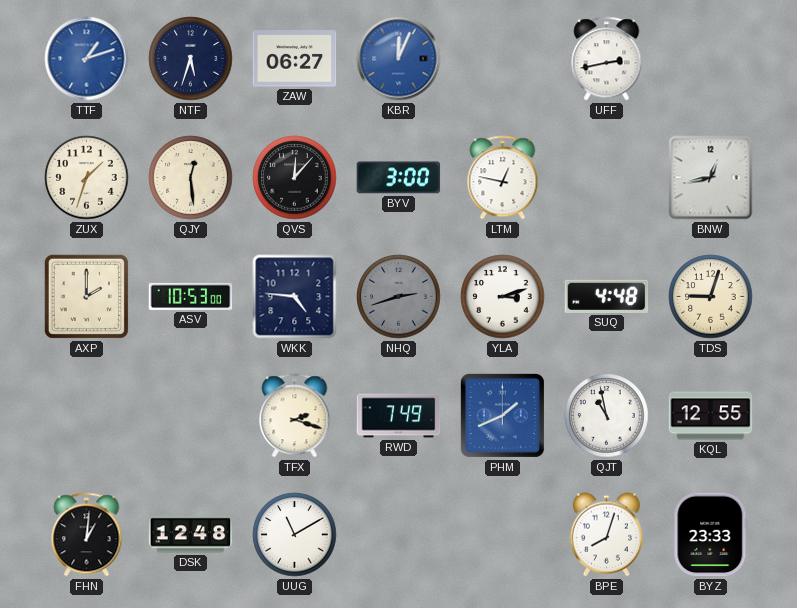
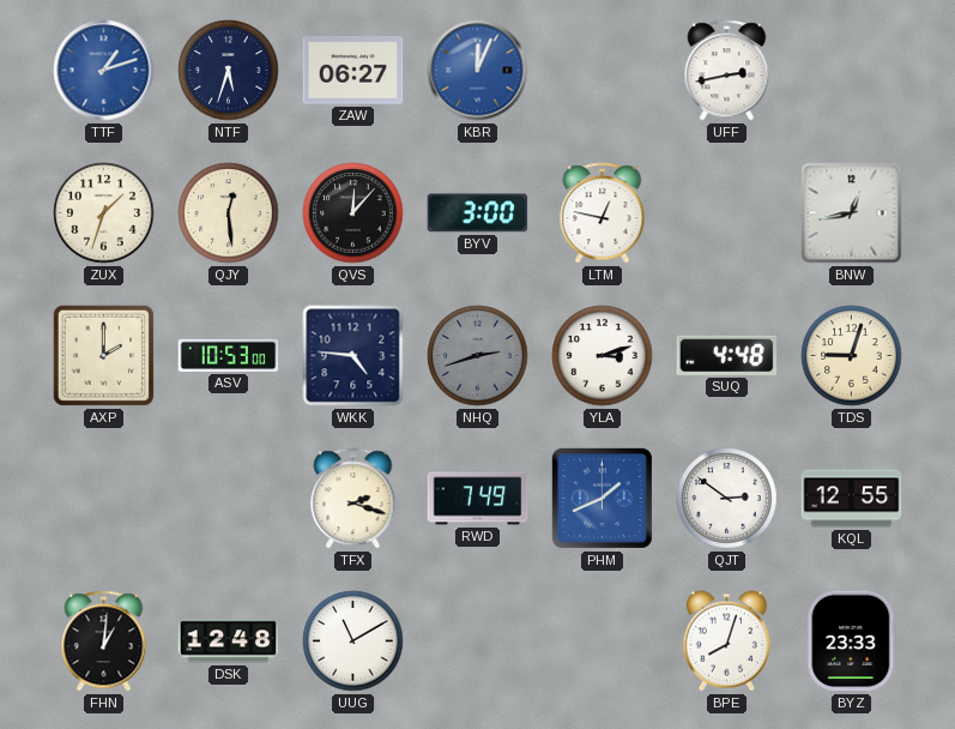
QJT: 10:58 -> 2:51 (727, 499)
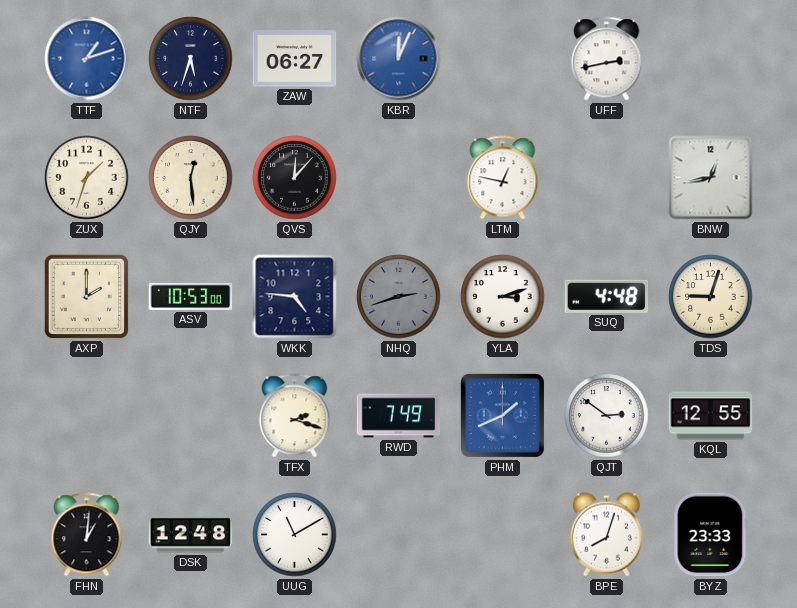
BYV: 3:00 -> none (478, 213)
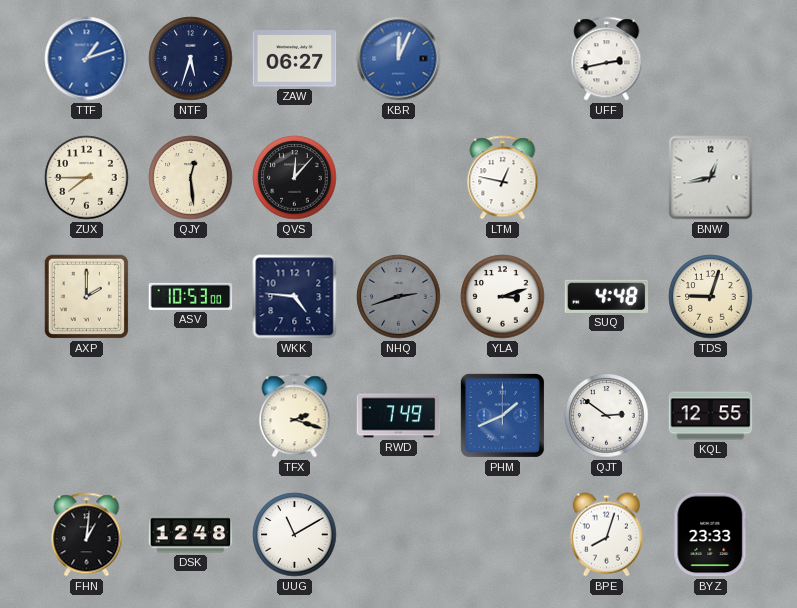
ZUX: 1:33 -> 7:45 (87, 178)
